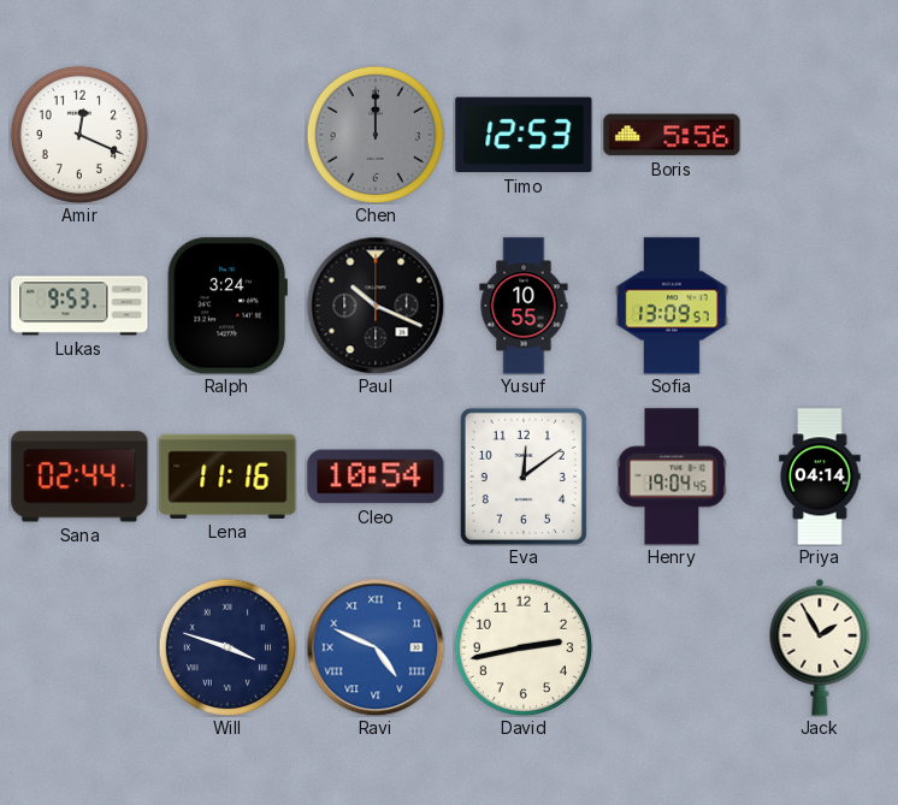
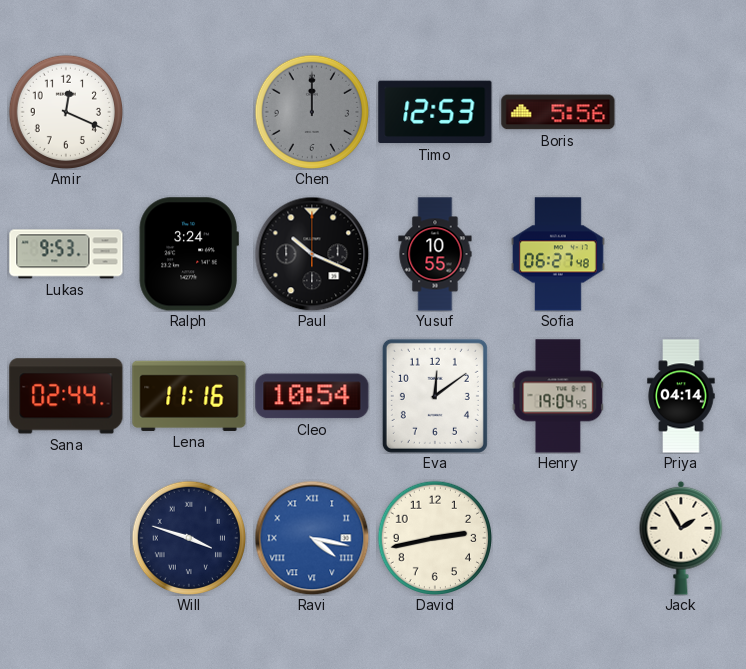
Sofia: 13:09 -> 06:27 (558, 254)
Ravi: 4:49 -> 4:17 (312, 538)
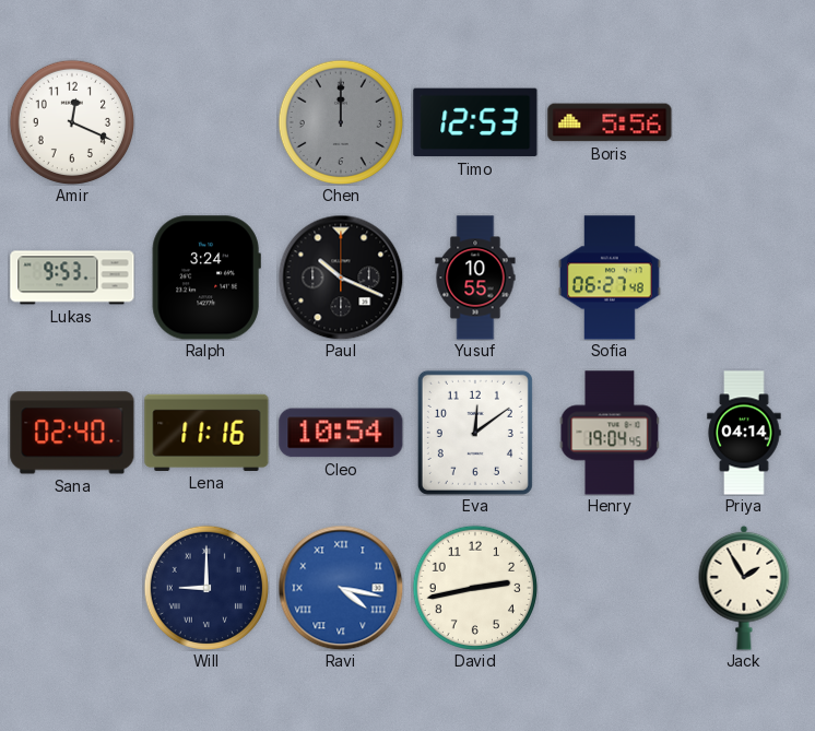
Sana: 02:44 -> 02:40 (72, 433)
Will: 3:48 -> 9:00 (205, 587)
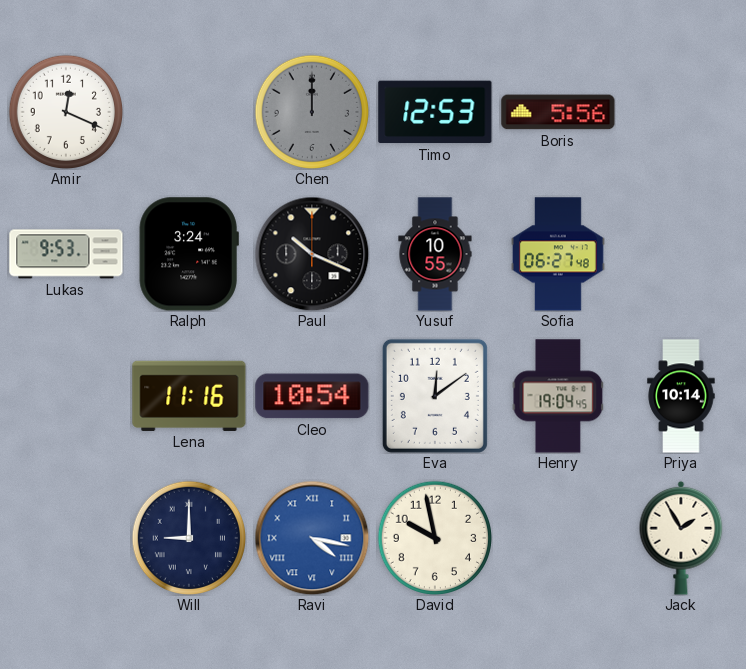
Sana: 02:40 -> none (72, 433)
Priya: 04:14 -> 10:14 (681, 396)
David: 2:43 -> 9:58 (434, 537)
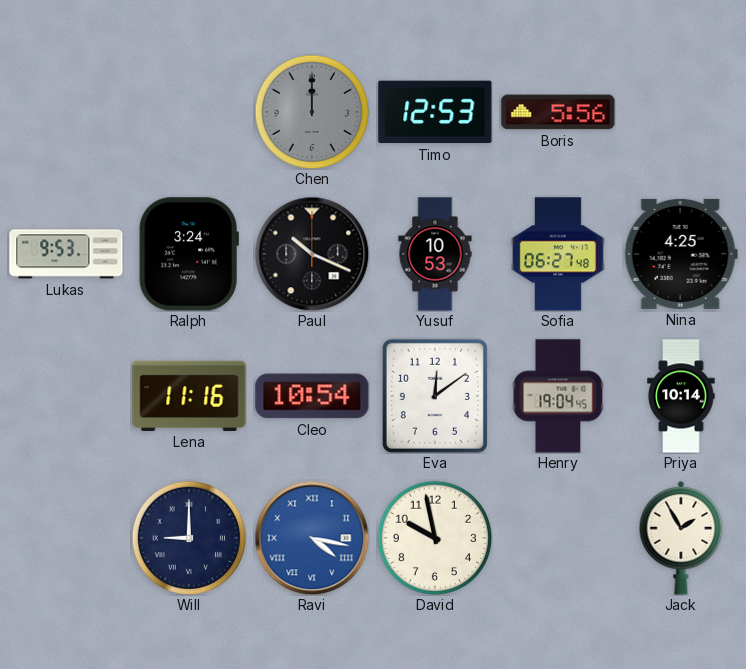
Amir: 12:19 -> none (65, 111)
Yusuf: 10:55 -> 10:53 (435, 254)
Nina: none -> 4:25 (681, 254)
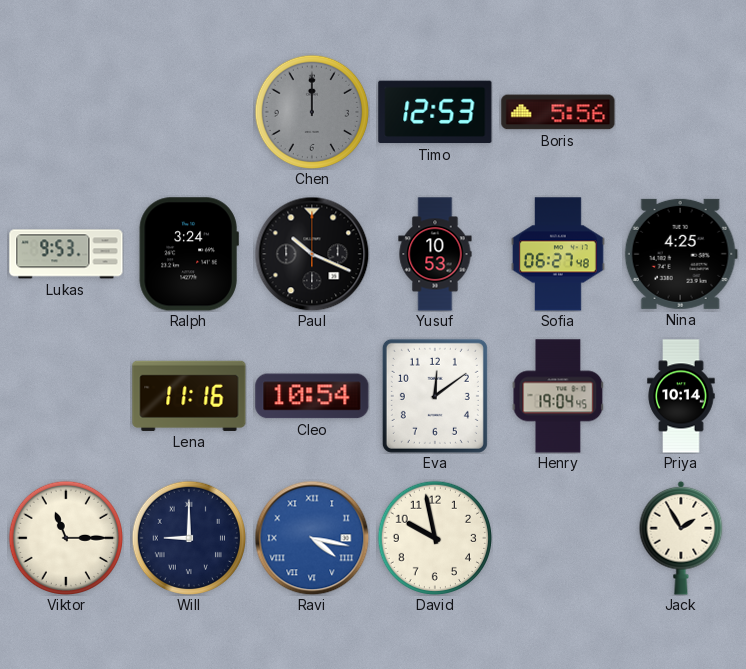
Viktor: none -> 11:15 (65, 537)
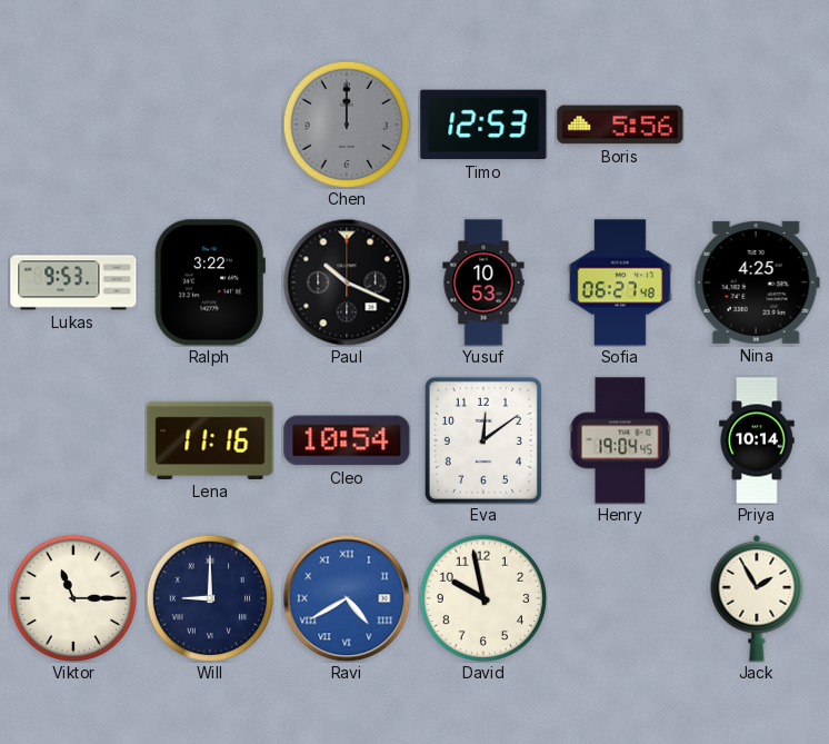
Ralph: 3:24 -> 3:22 (210, 282)
Ravi: 4:17 -> 4:40 (347, 598)
